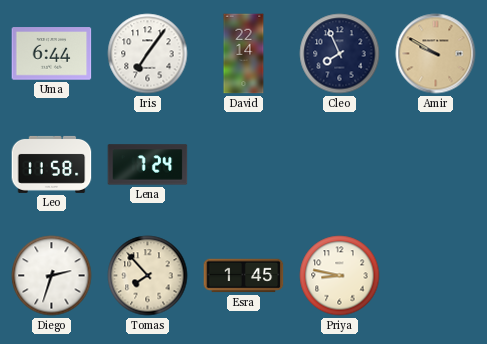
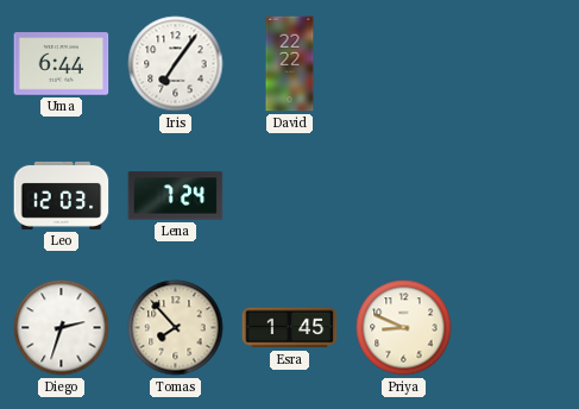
David: 22:14 -> 22:22 (290, 64)
Cleo: 7:56 -> none (340, 54)
Amir: 9:50 -> none (436, 54)
Leo: 11:58 -> 12:03 (62, 195)
Priya: 8:47 -> 8:49 (404, 328)
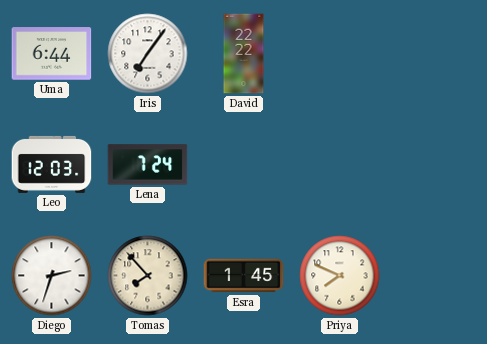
Priya: 8:49 -> 7:49 (340, 276)
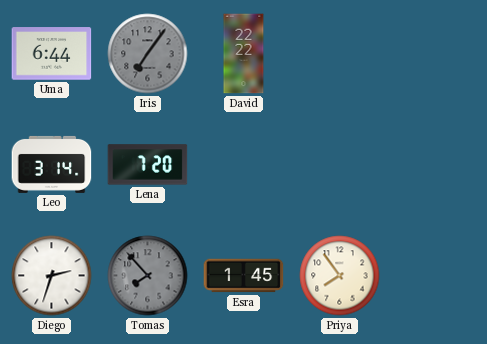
Iris dial: white -> grey (148, 54)
Leo: 12:03 -> 3:14 (52, 164)
Lena: 7:24 -> 7:20 (148, 165)
Tomas dial: cream -> grey (148, 276)
Priya: 7:49 -> 7:54 (340, 276)
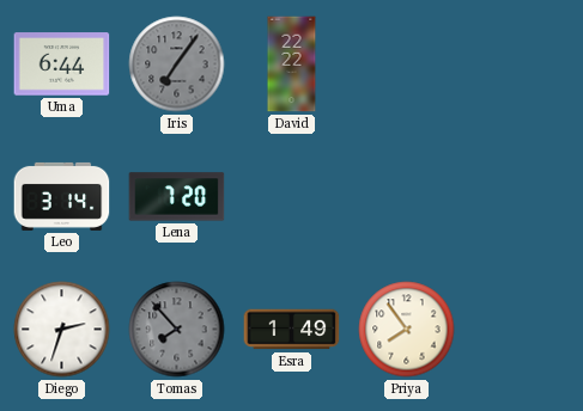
Esra: 1:45 -> 1:49 (292, 330)
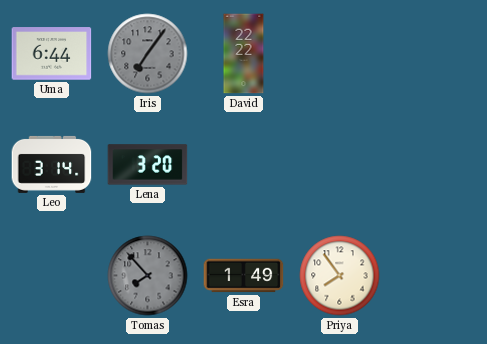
Lena: 7:20 -> 3:20 (148, 165)
Diego: 2:33 -> none (62, 330)
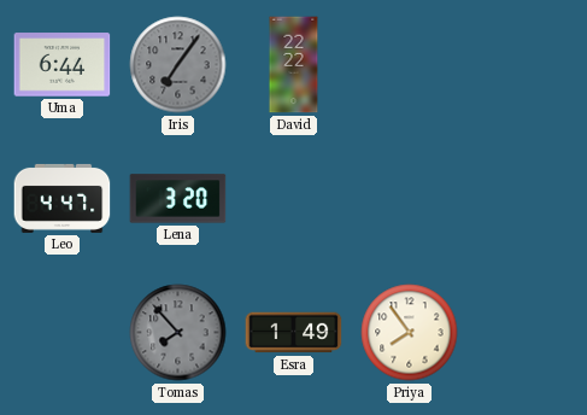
Leo: 3:14 -> 4:47 (63, 198)
